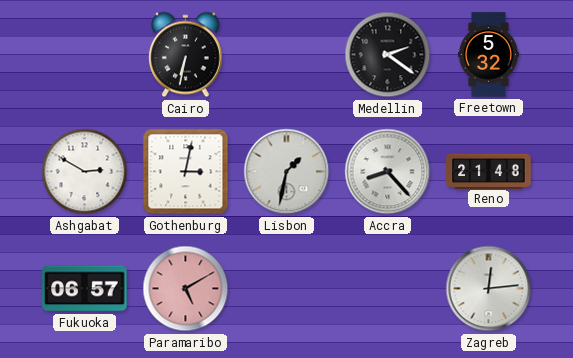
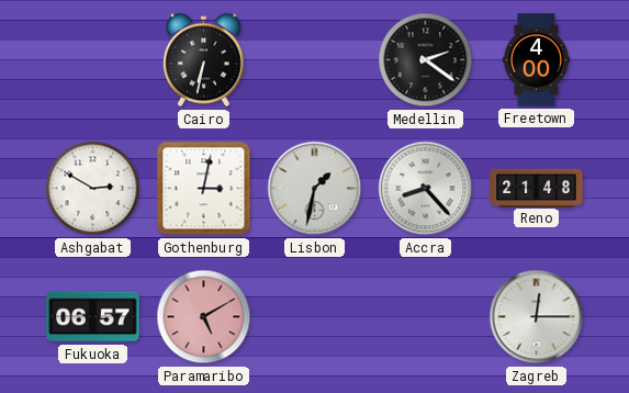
Freetown: 5:32 -> 4:00 (536, 60)
Zagreb: 12:14 -> 12:15 (537, 317)
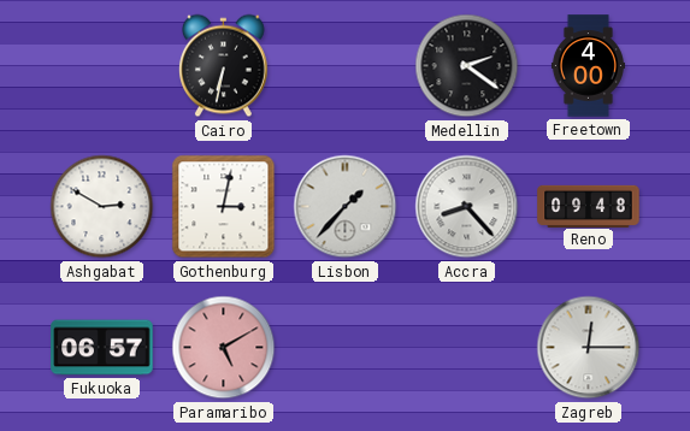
Lisbon: 1:32 -> 1:37 (346, 207)
Reno: 21:48 -> 09:48 (589, 206)
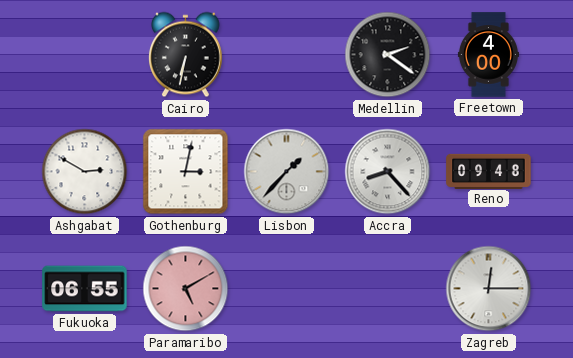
Fukuoka: 06:57 -> 06:55 (85, 289)
